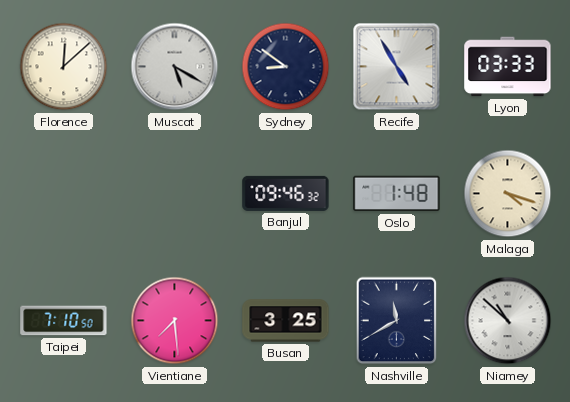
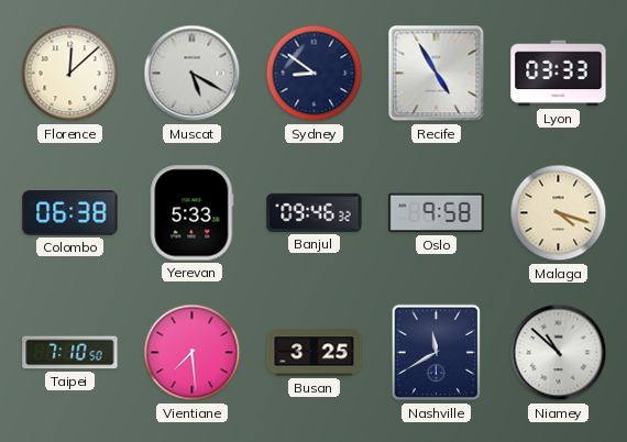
Colombo: none -> 06:38 (70, 213)
Yerevan: none -> 5:33 (193, 213)
Oslo: 1:48 -> 9:58 (437, 213)
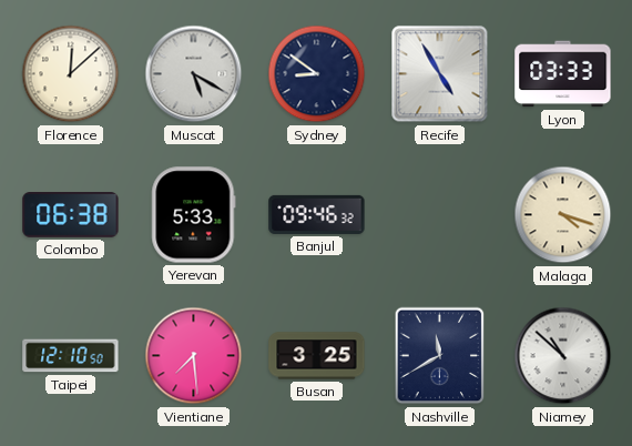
Oslo: 9:58 -> none (437, 213)
Taipei: 7:10 -> 12:10 (71, 356)
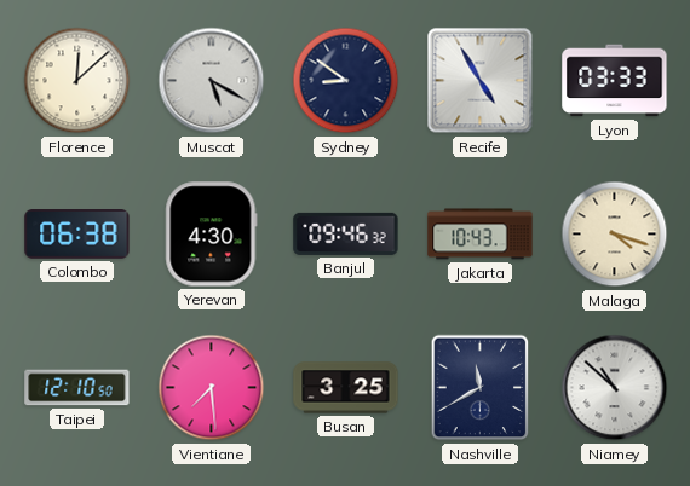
Yerevan: 5:33 -> 4:30 (212, 235)
Jakarta: none -> 10:43 (481, 235)
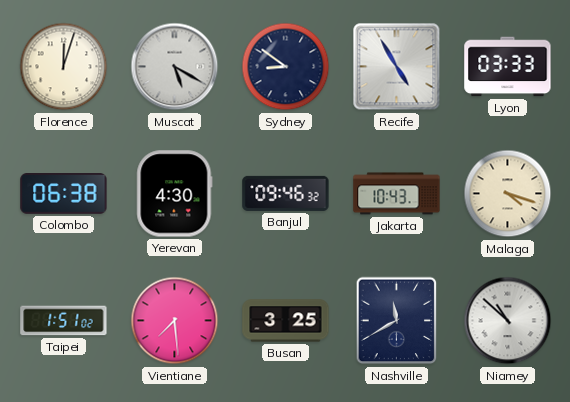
Florence: 12:08 -> 12:03 (64, 67)
Taipei: 12:10 -> 1:51 (64, 321)
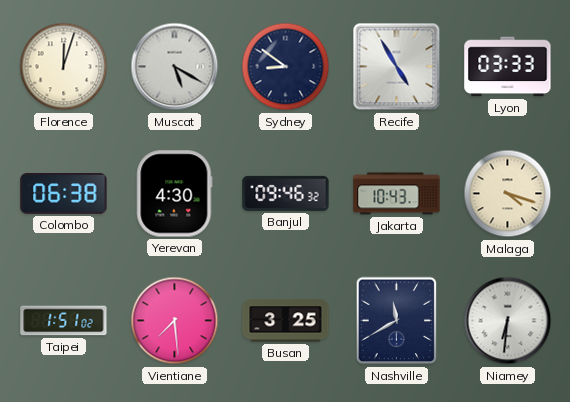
Niamey: 10:52 -> 6:31 (508, 321)
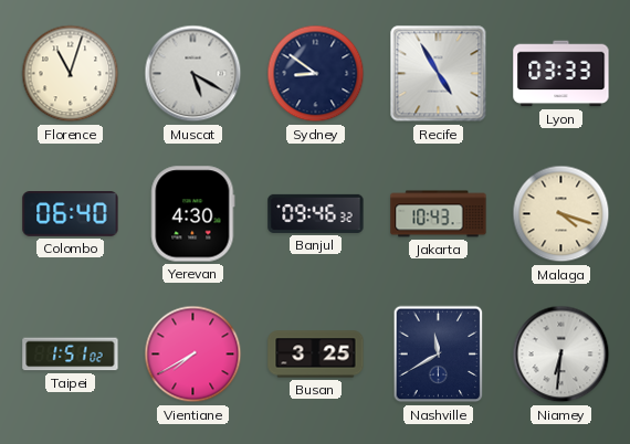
Florence: 12:03 -> 11:03 (71, 74)
Colombo: 06:38 -> 06:40 (71, 214)
Vientiane: 7:29 -> 7:40 (193, 355)
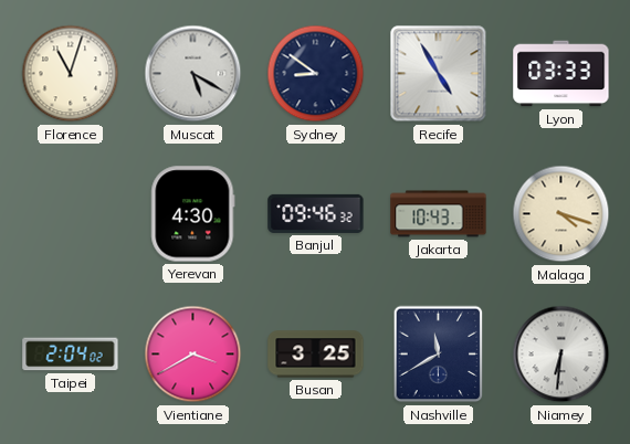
Colombo: 06:40 -> none (71, 214)
Taipei: 1:51 -> 2:04 (71, 355)
Vientiane: 7:40 -> 3:40 (193, 355)
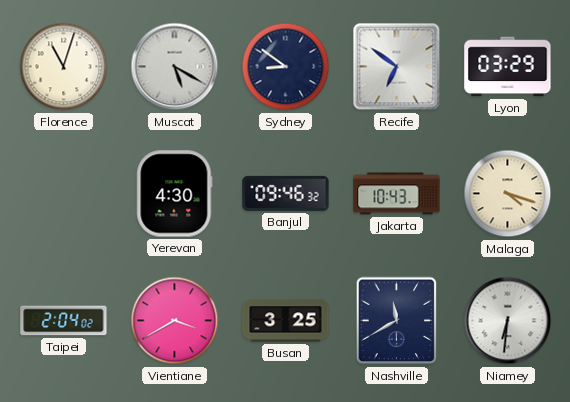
Recife: 4:55 -> 6:51 (397, 67)
Lyon: 03:33 -> 03:29 (508, 67)
